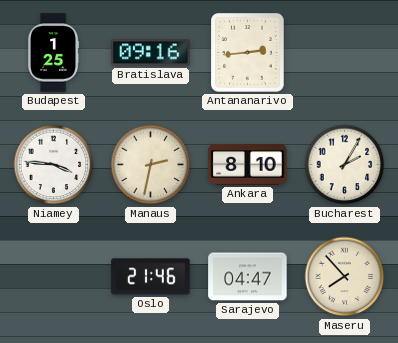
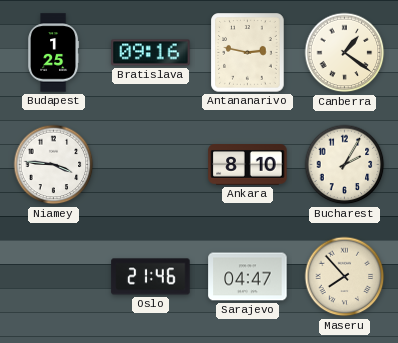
Antananarivo: 2:44 -> 2:47 (248, 53)
Canberra: none -> 1:21 (345, 53)
Manaus: 2:32 -> none (151, 165)
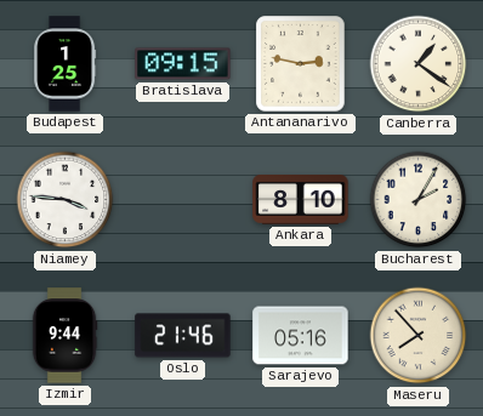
Bratislava: 09:16 -> 09:15 (183, 64)
Izmir: none -> 9:44 (64, 336)
Sarajevo: 04:47 -> 05:16 (301, 336)
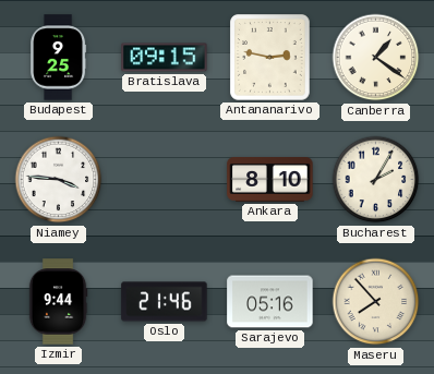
Budapest: 1:25 -> 9:25 (59, 58)
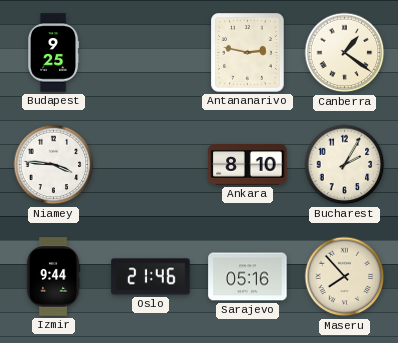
Bratislava: 09:15 -> none (165, 58)
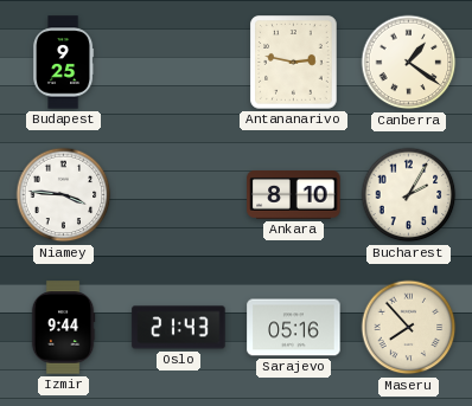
Oslo: 21:46 -> 21:43 (179, 328)
